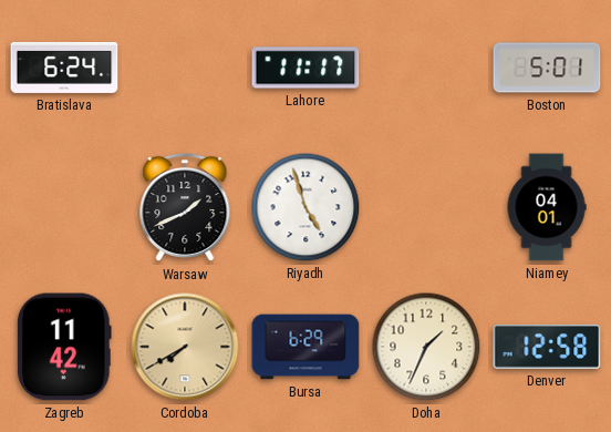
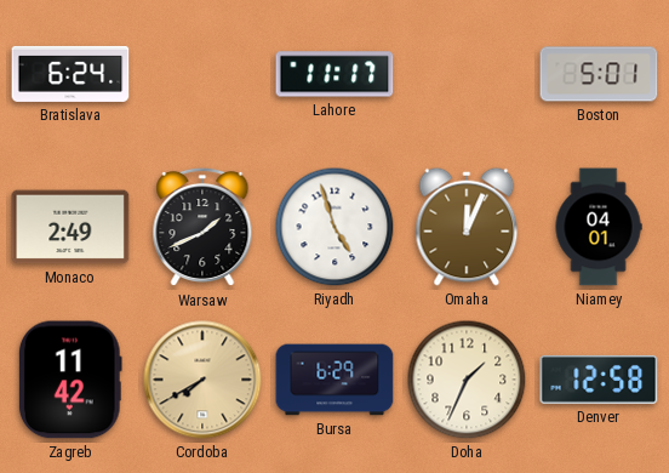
Monaco: none -> 2:49 (70, 227)
Omaha: none -> 12:04 (467, 227)
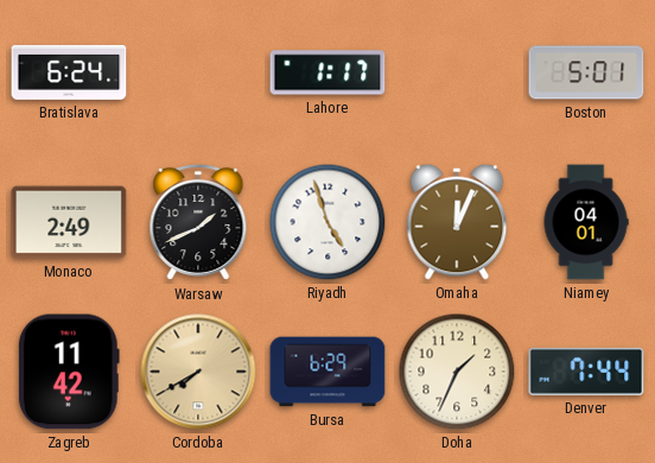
Lahore: 11:17 -> 1:17 (327, 72)
Denver: 12:58 -> 7:44 (586, 372)
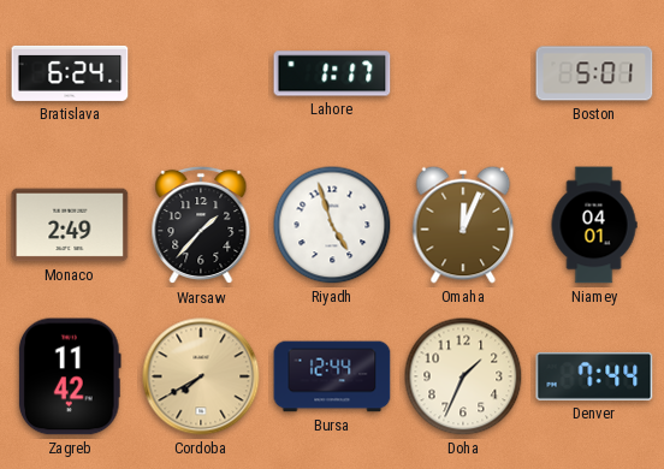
Warsaw: 1:41 -> 1:37 (201, 225)
Bursa: 6:29 -> 12:44 (332, 376)
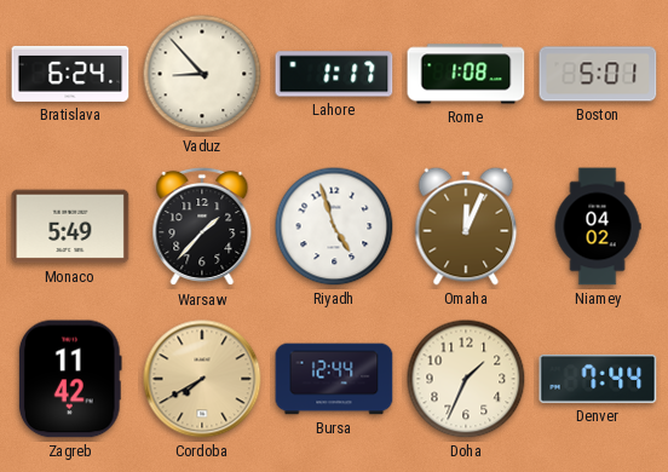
Vaduz: none -> 8:53 (202, 74)
Rome: none -> 1:08 (466, 74)
Monaco: 2:49 -> 5:49 (70, 226)
Niamey: 04:01 -> 04:02 (598, 226)
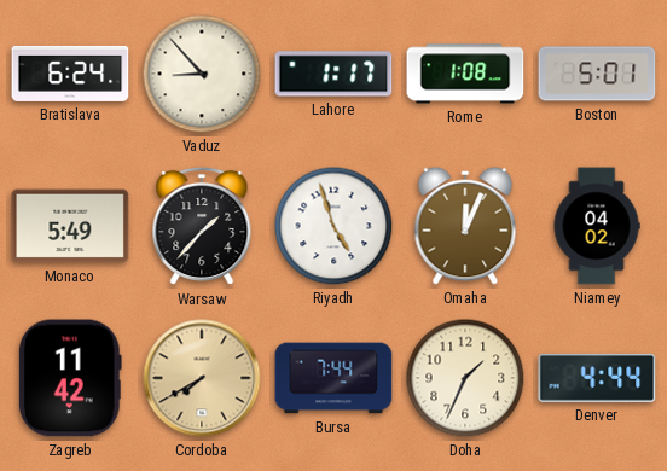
Bursa: 12:44 -> 7:44 (333, 378)
Denver: 7:44 -> 4:44 (597, 378)
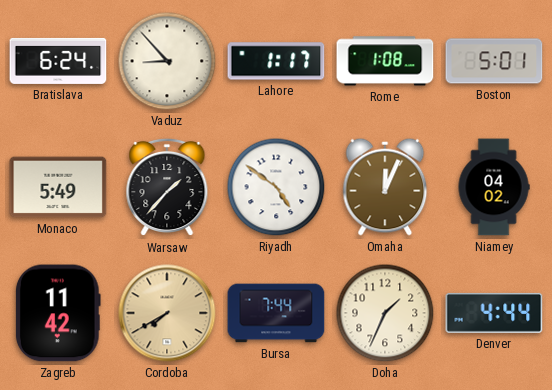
Riyadh: 4:57 -> 4:51 (276, 187)
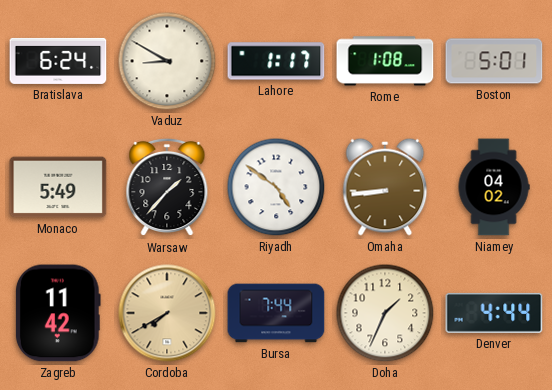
Vaduz: 8:53 -> 8:50 (167, 61)
Omaha: 12:04 -> 8:44 (385, 187)
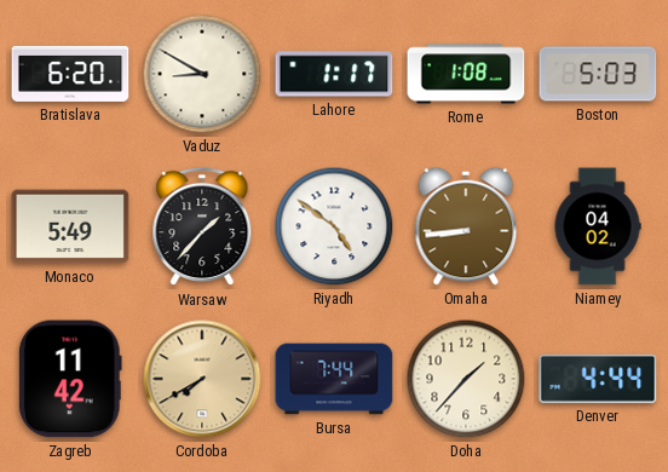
Bratislava: 6:24 -> 6:20 (70, 74)
Boston: 5:01 -> 5:03 (598, 74)
Doha: 1:34 -> 1:37 (466, 379)
